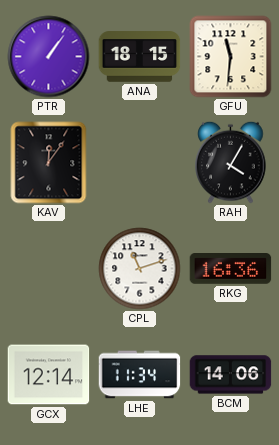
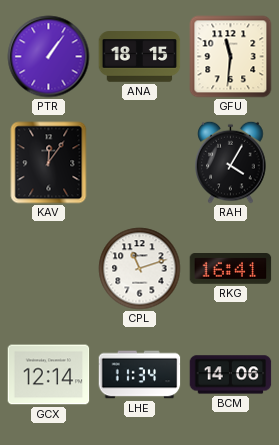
RKG: 16:36 -> 16:41 (231, 269)
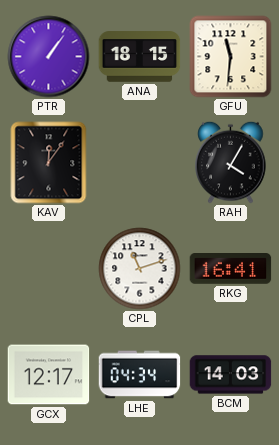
GCX: 12:14 -> 12:17 (49, 375)
LHE: 11:34 -> 04:34 (140, 375)
BCM: 14:06 -> 14:03 (231, 375)
